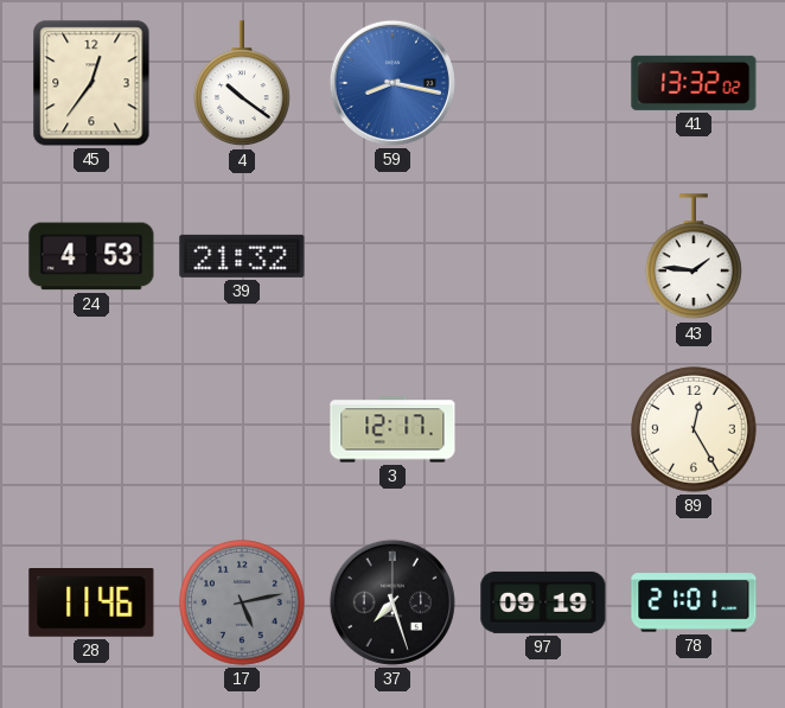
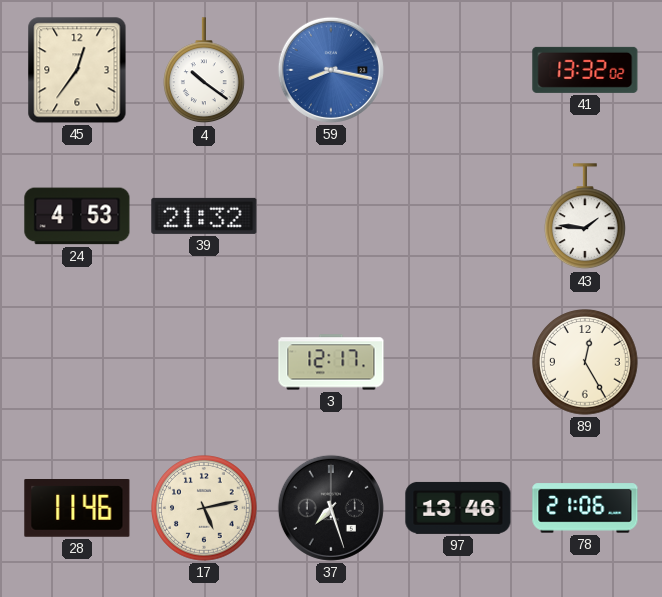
17 dial: grey -> cream (204, 508)
97: 09:19 -> 13:46 (458, 508)
78: 21:01 -> 21:06 (585, 508)
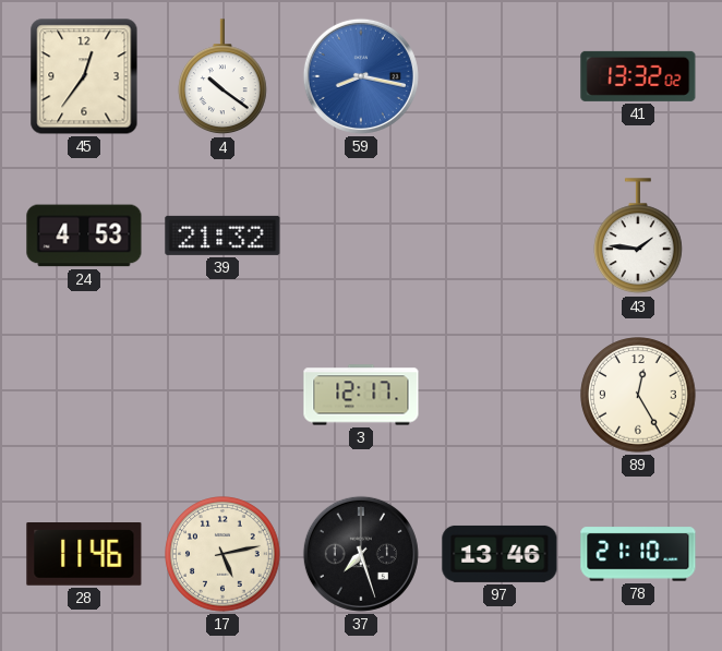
78: 21:06 -> 21:10 (638, 554)
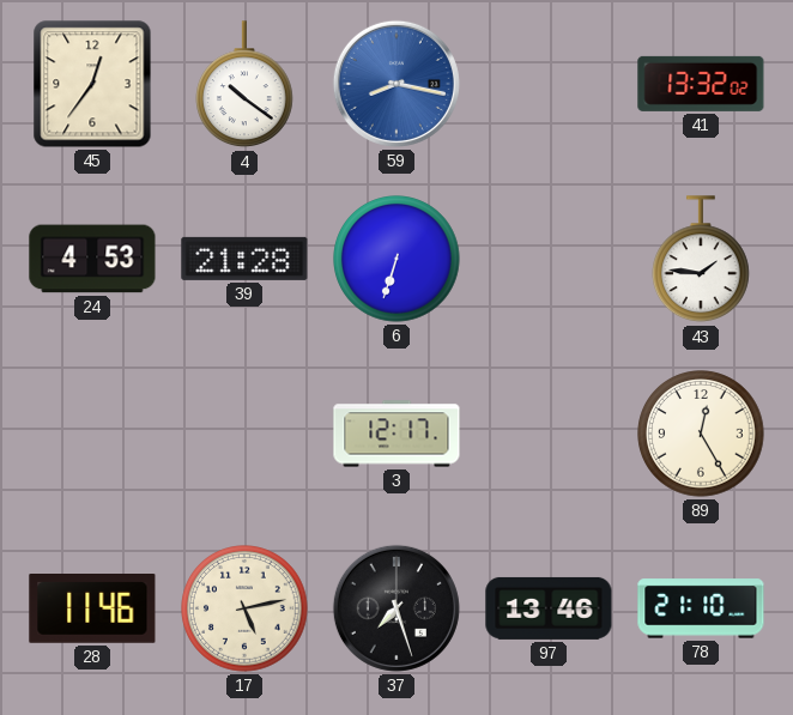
39: 21:32 -> 21:28 (244, 259)
6: none -> 6:33 (396, 259)
